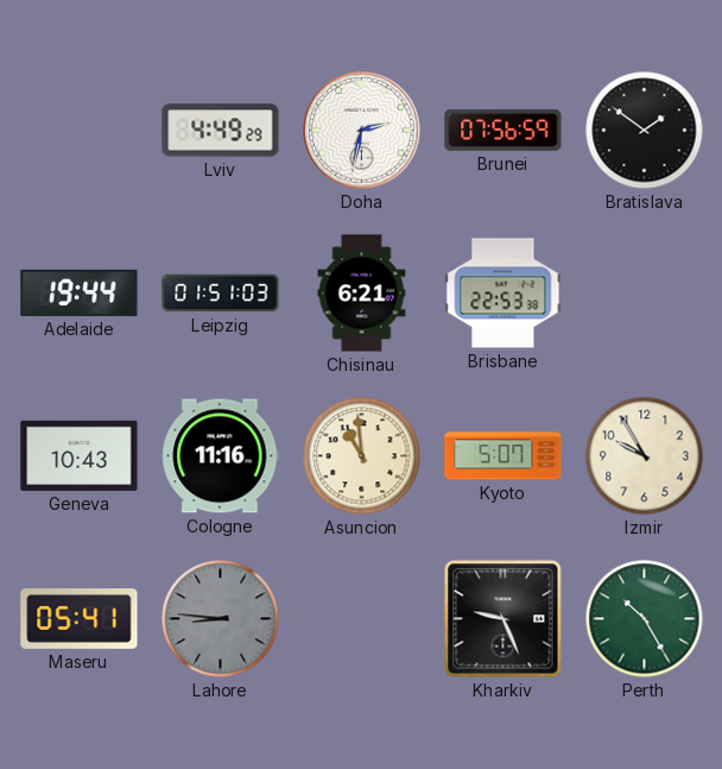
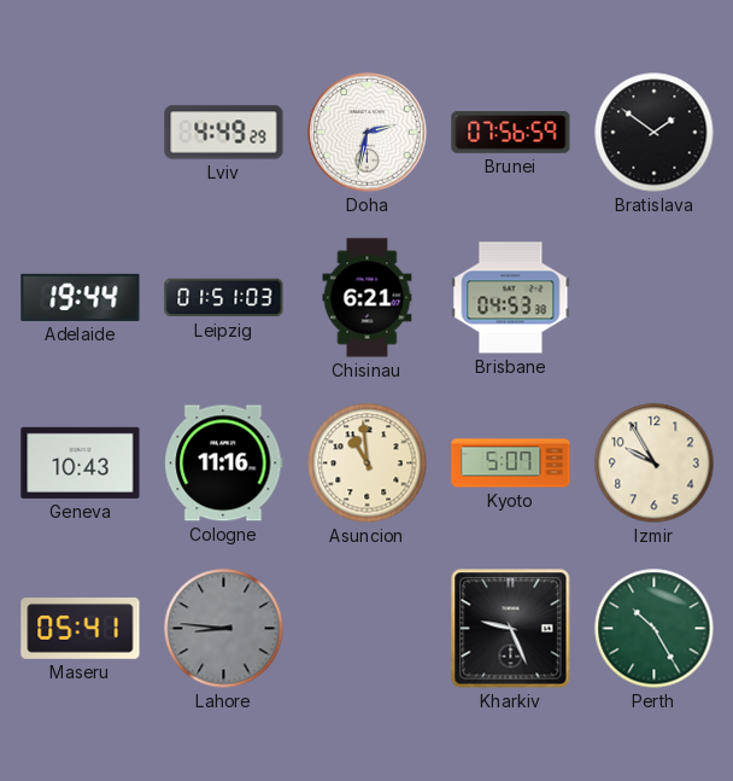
Brisbane: 22:53 -> 04:53 (511, 298)
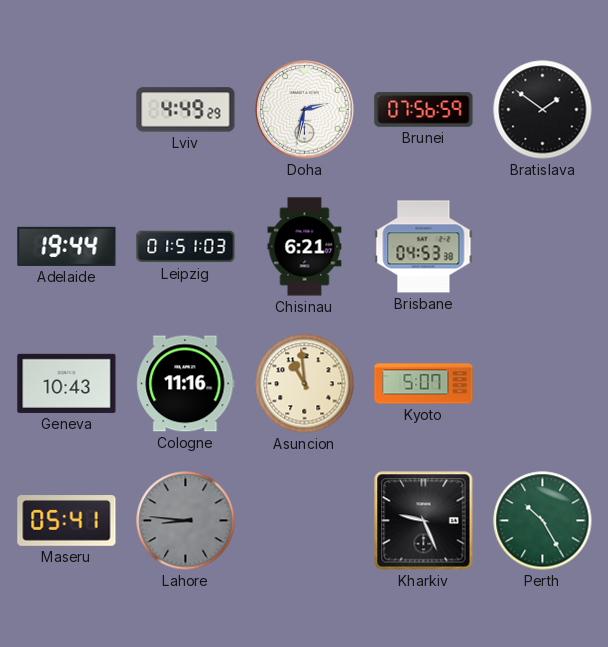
Izmir: 9:55 -> none (655, 464)
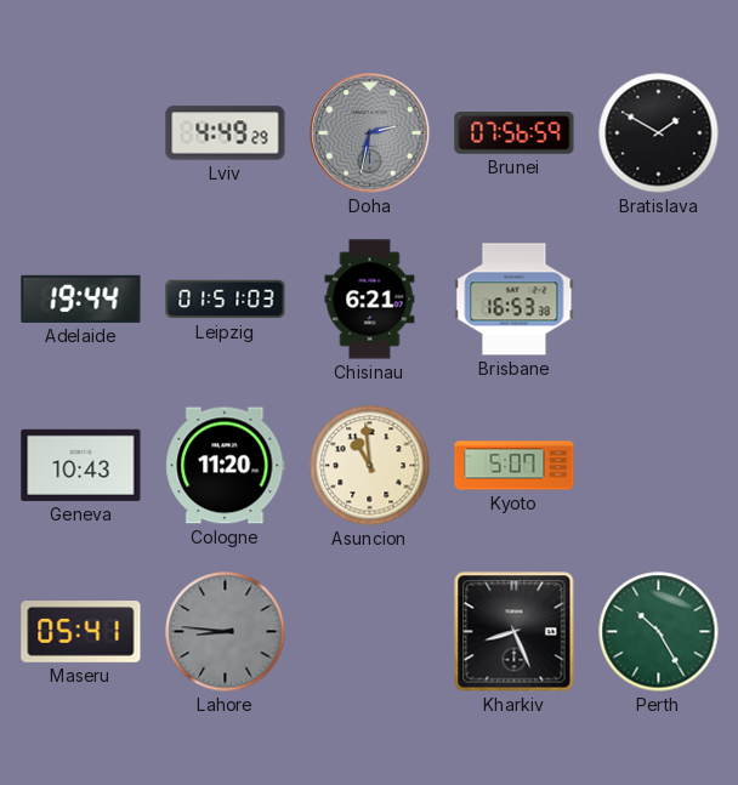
Doha dial: white -> grey (370, 133)
Bratislava: 1:51 -> 1:50 (659, 133)
Brisbane: 04:53 -> 16:53 (515, 300)
Cologne: 11:16 -> 11:20 (226, 466)
Kharkiv: 9:26 -> 8:26 (515, 632)
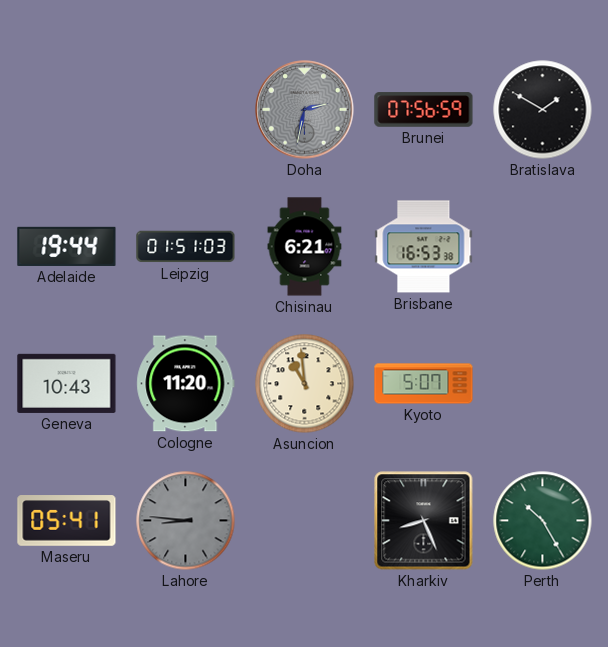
Lviv: 4:49 -> none (226, 133)
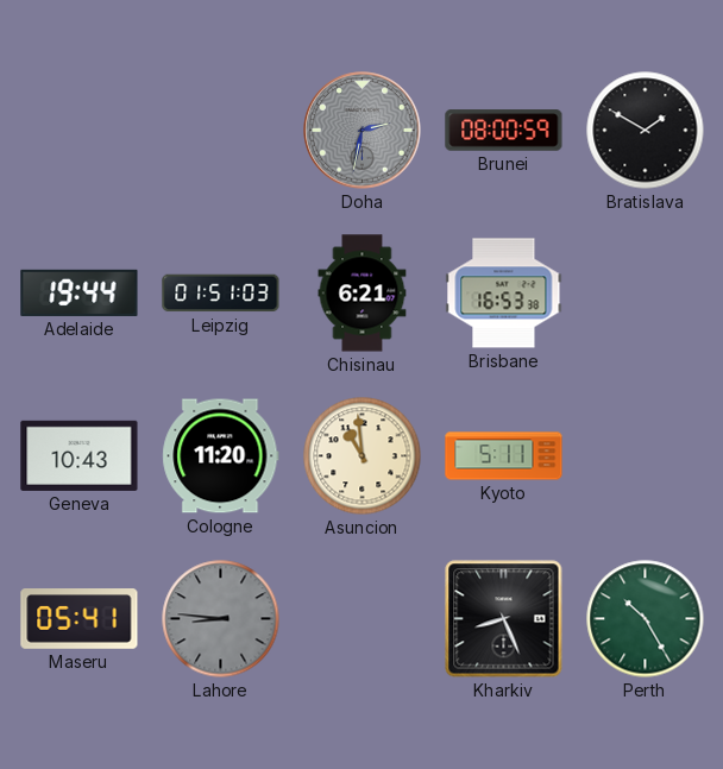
Brunei: 07:56 -> 08:00 (504, 131)
Kyoto: 5:07 -> 5:11 (504, 456)
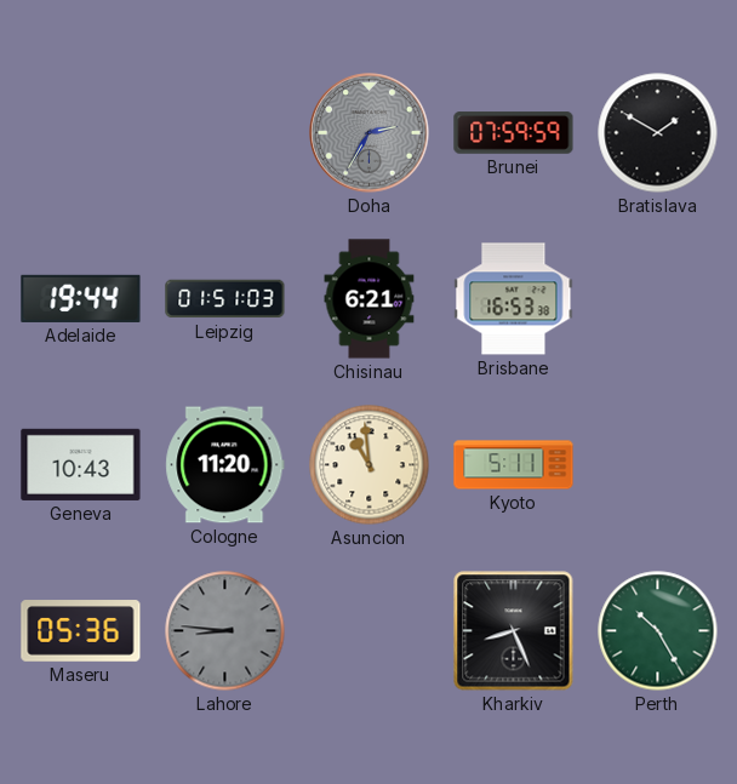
Doha: 2:32 -> 2:35 (370, 133)
Brunei: 08:00 -> 07:59 (514, 133)
Maseru: 05:41 -> 05:36 (81, 631)
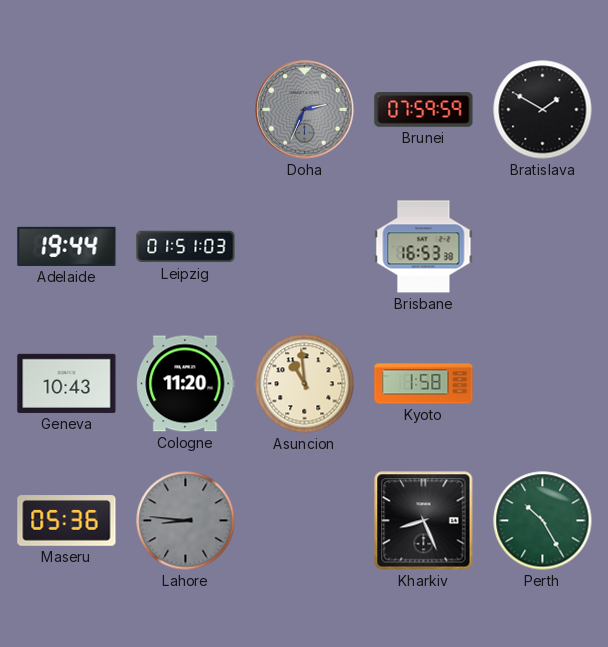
Doha: 2:35 -> 2:34 (305, 110)
Chisinau: 6:21 -> none (370, 299)
Kyoto: 5:11 -> 1:58 (424, 384)
